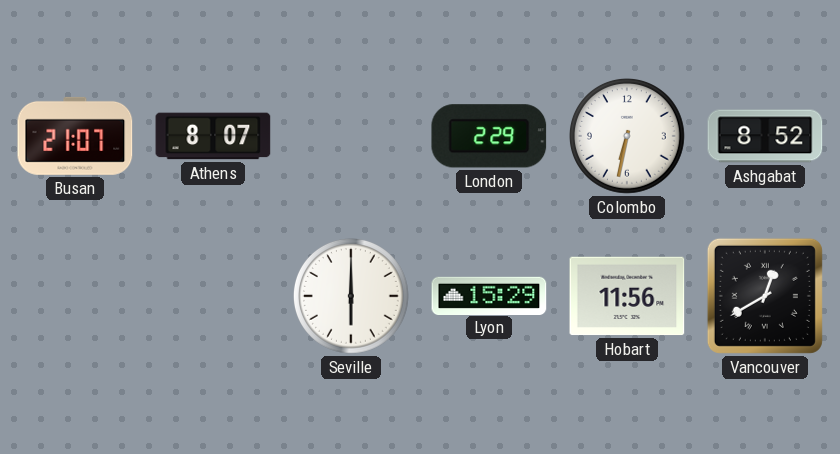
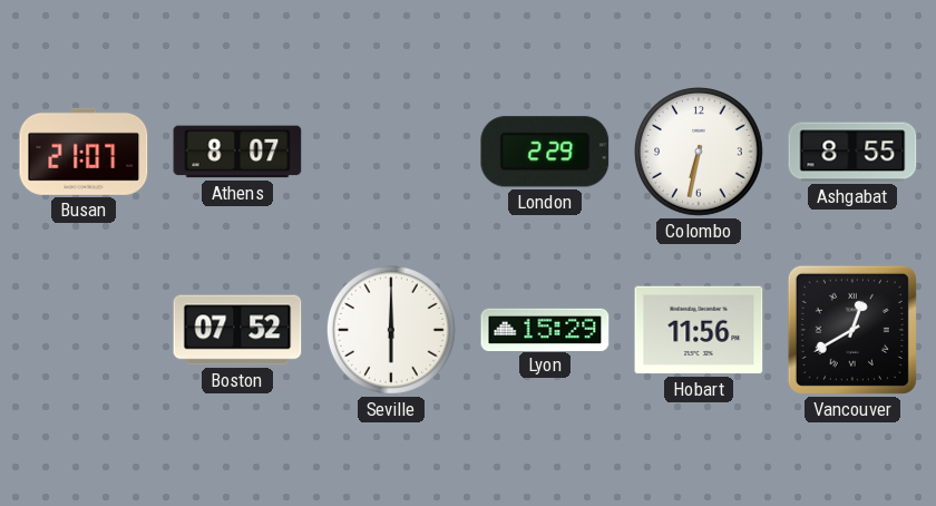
Ashgabat: 8:52 -> 8:55 (852, 152)
Boston: none -> 07:52 (237, 330)
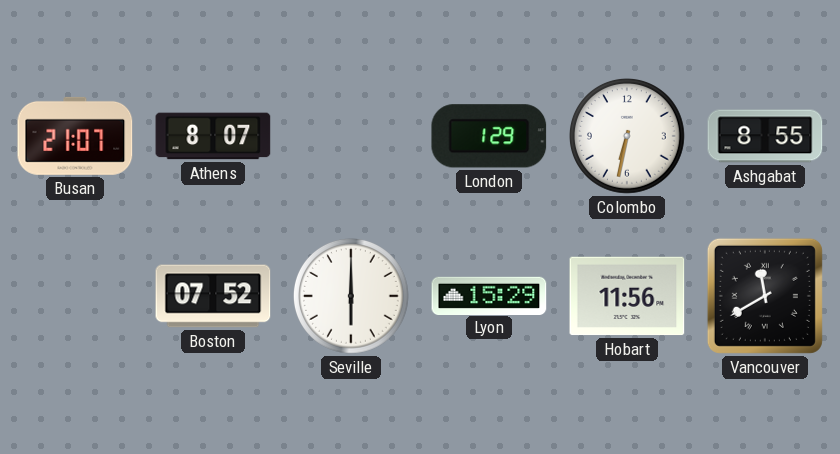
London: 2:29 -> 1:29 (489, 136)
Vancouver: 12:40 -> 11:40 (765, 296)
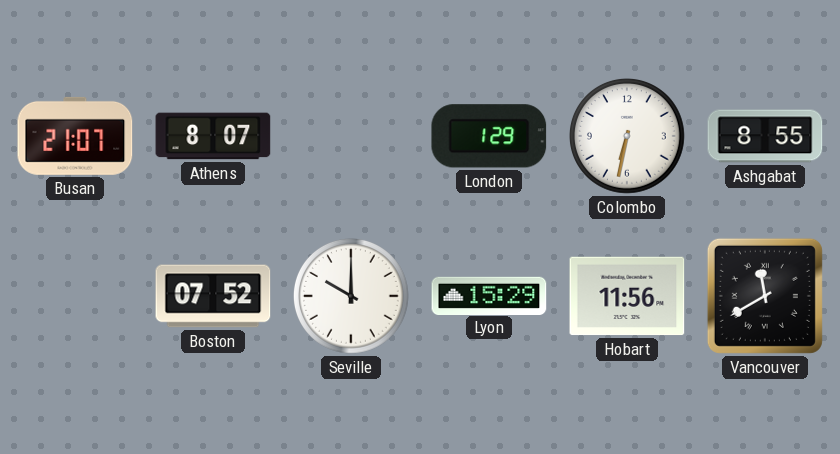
Seville: 6:00 -> 10:00 (352, 297)
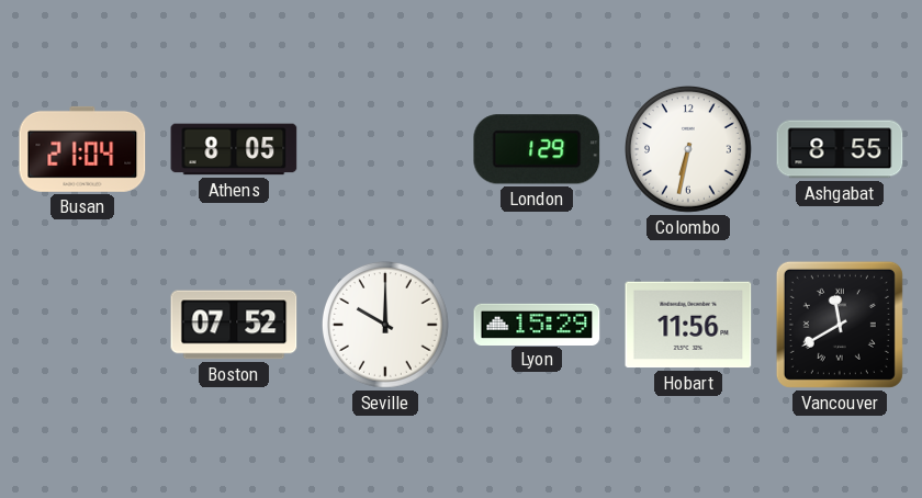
Busan: 21:07 -> 21:04 (82, 149)
Athens: 8:07 -> 8:05 (234, 149)
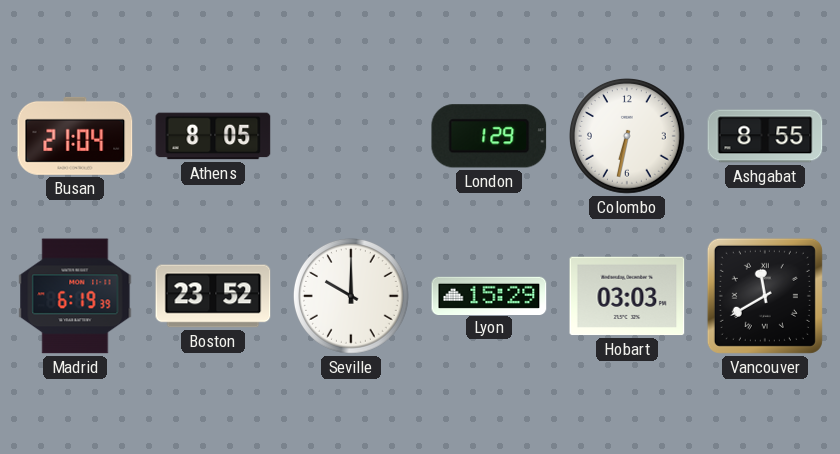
Madrid: none -> 6:19 (75, 296)
Boston: 07:52 -> 23:52 (213, 296)
Hobart: 11:56 -> 03:03 (627, 296)
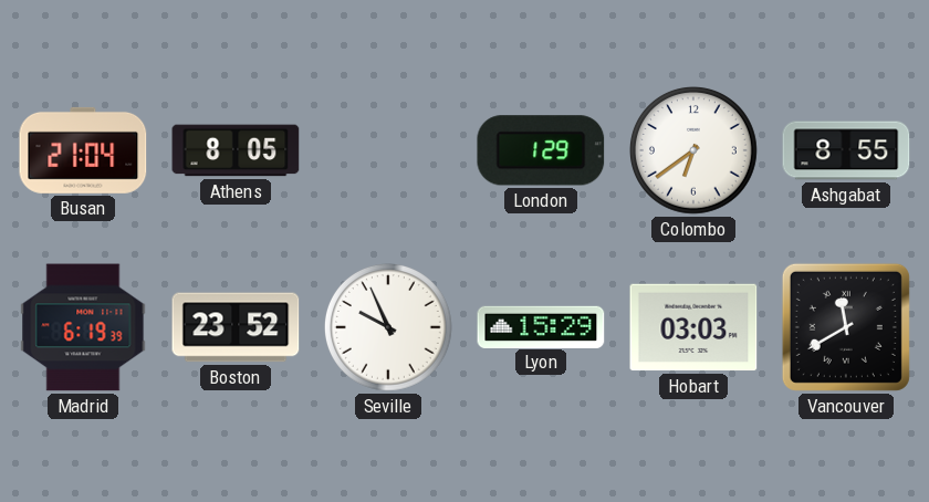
Colombo: 6:32 -> 6:39 (695, 151)
Seville: 10:00 -> 9:56 (389, 328)
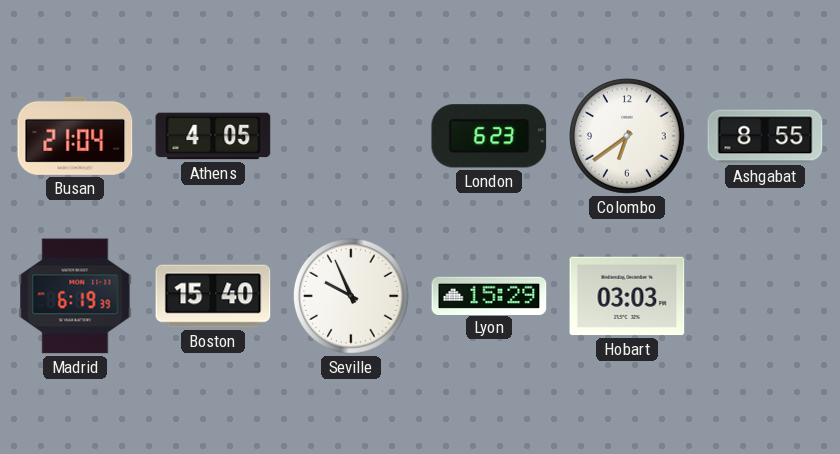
Athens: 8:05 -> 4:05 (213, 136)
London: 1:29 -> 6:23 (489, 136)
Boston: 23:52 -> 15:40 (213, 296)
Vancouver: 11:40 -> none (846, 327)
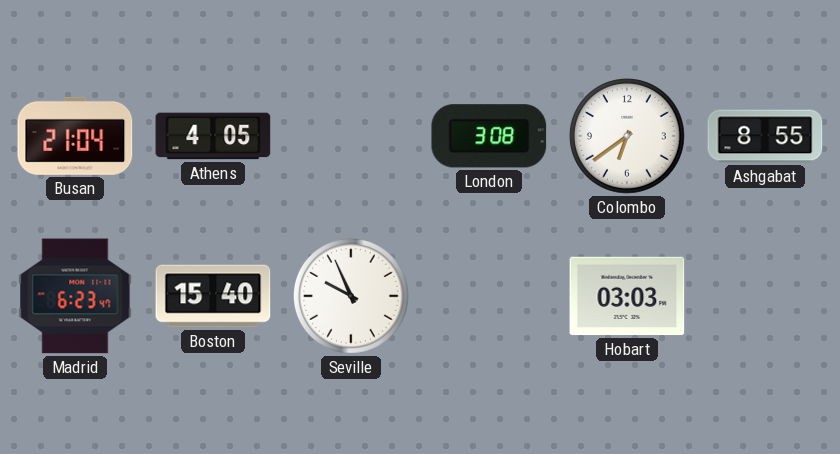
London: 6:23 -> 3:08 (489, 136)
Madrid: 6:19 -> 6:23 (75, 296)
Lyon: 15:29 -> none (489, 295)
